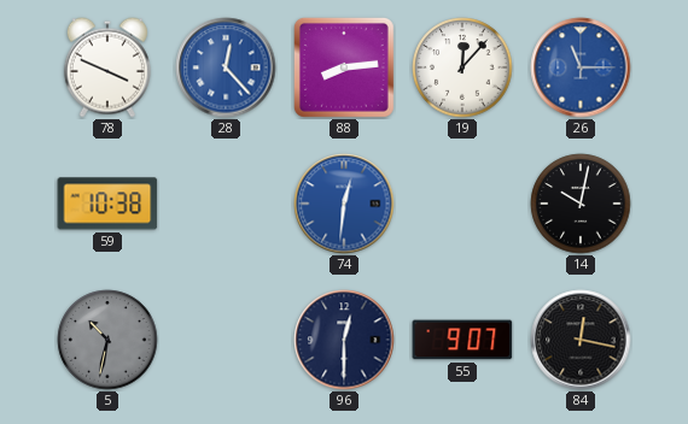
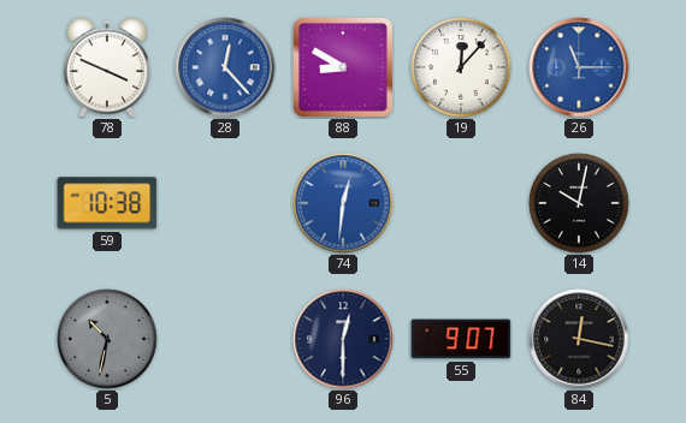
88: 8:14 -> 8:50 (344, 68)
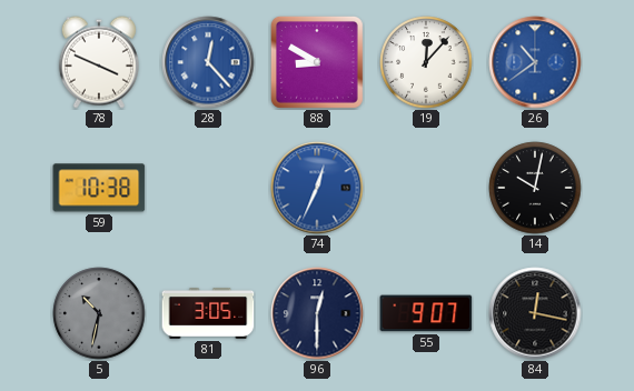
26: 11:15 -> 10:39 (535, 62)
74: 12:31 -> 12:34 (317, 188)
81: none -> 3:05 (208, 313)
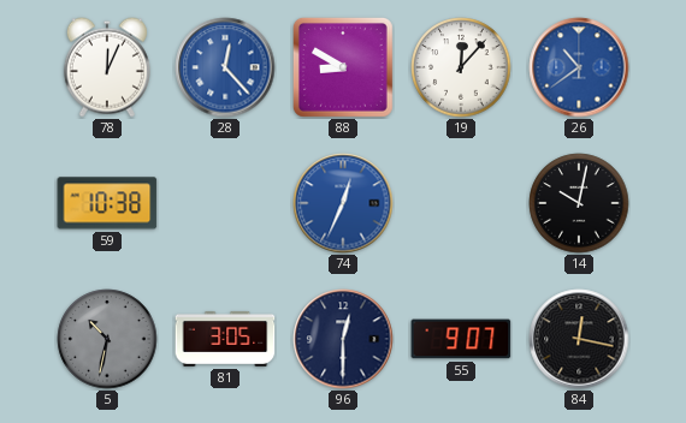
78: 3:49 -> 12:04 (107, 67)
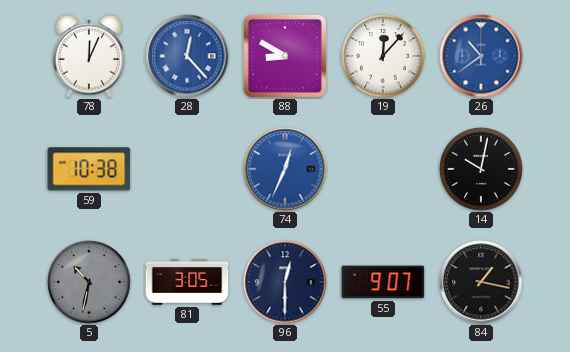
84: 12:17 -> 1:17 (481, 282)
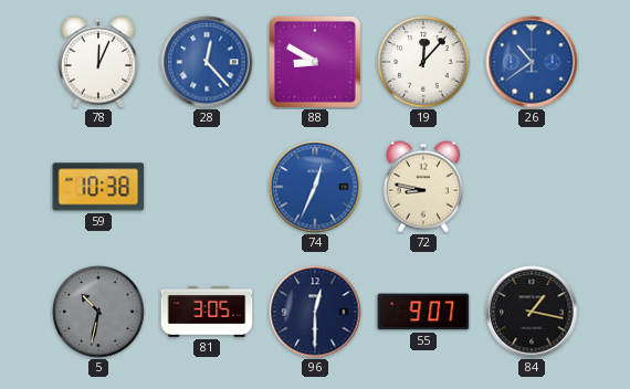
72: none -> 8:47 (423, 187)
14: 10:02 -> none (481, 169)
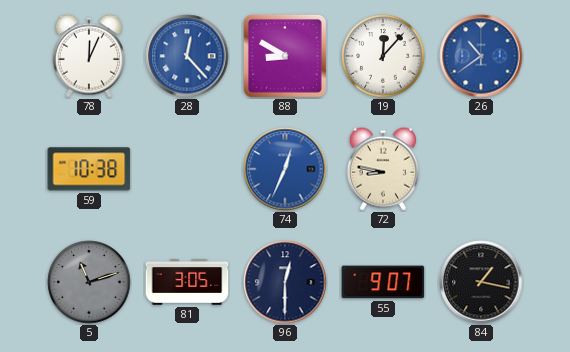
5: 10:32 -> 11:12 (89, 282)
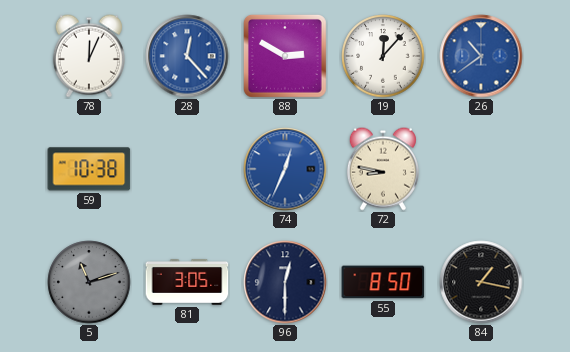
88: 8:50 -> 2:50 (286, 57)
55: 9:07 -> 8:50 (383, 282)
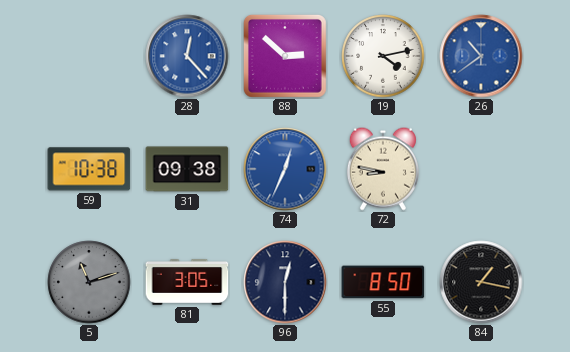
78: 12:04 -> none (89, 56)
88: 2:50 -> 2:52 (286, 57)
19: 12:07 -> 4:13 (383, 56)
31: none -> 09:38 (187, 169)
